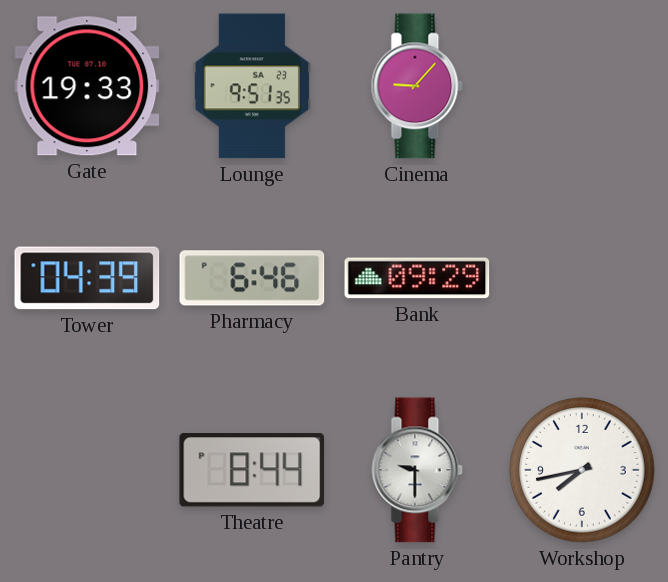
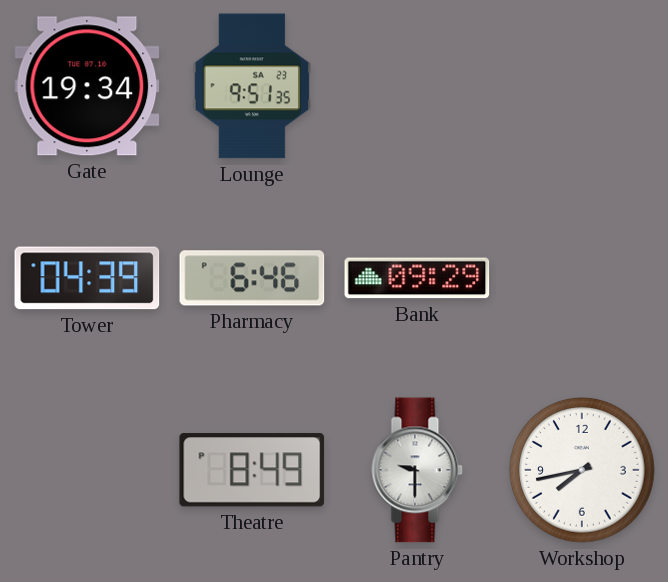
Gate: 19:33 -> 19:34 (87, 86)
Cinema: 9:07 -> none (417, 86)
Theatre: 8:44 -> 8:49 (252, 470)
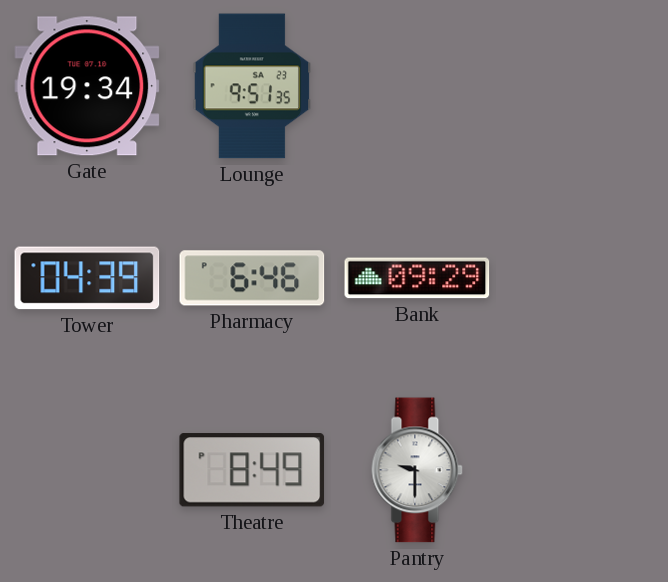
Workshop: 7:43 -> none (582, 470)
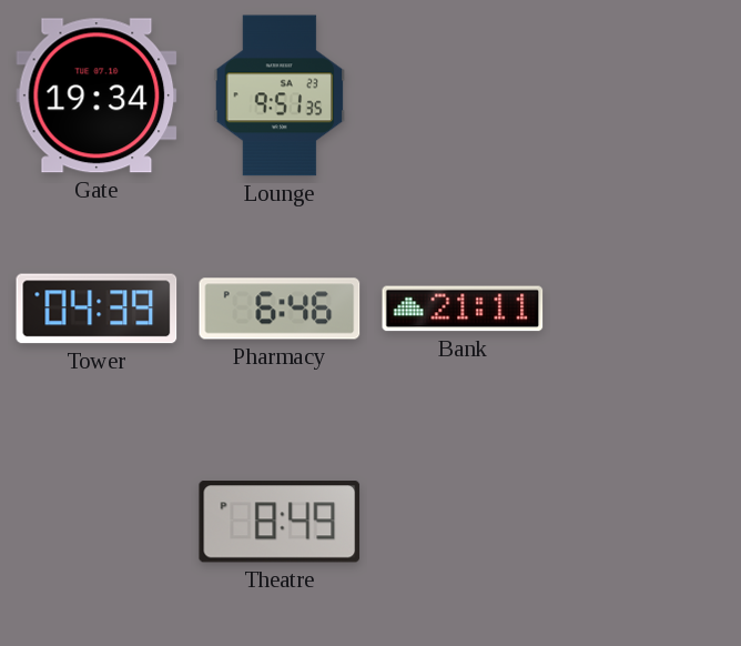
Bank: 09:29 -> 21:11 (463, 309)
Pantry: 9:30 -> none (417, 470)
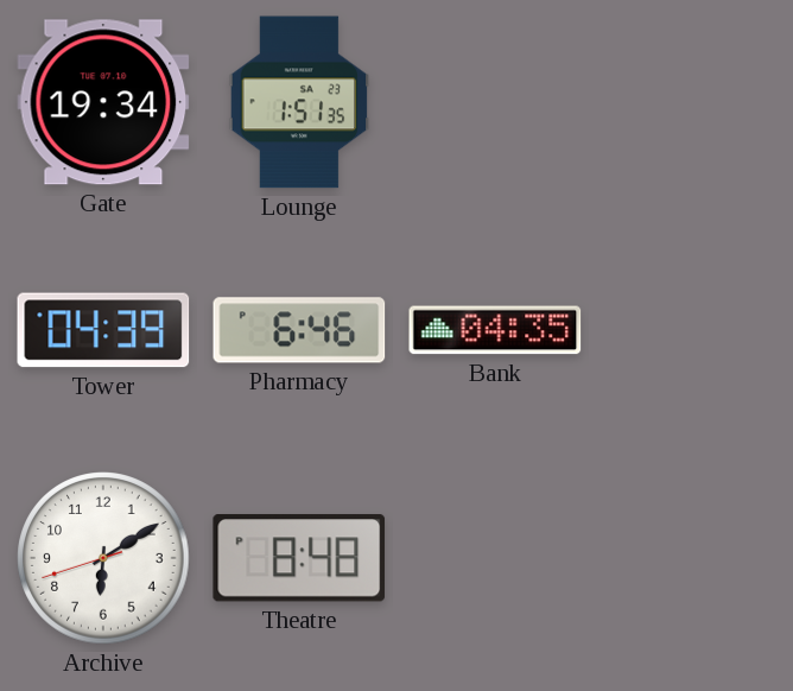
Lounge: 9:51 -> 1:51 (299, 102)
Bank: 21:11 -> 04:35 (495, 330)
Archive: none -> 6:09 (103, 558)
Theatre: 8:49 -> 8:48 (299, 558)
